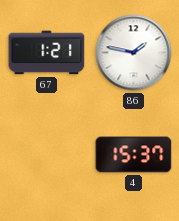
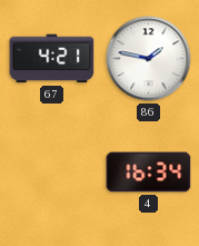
67: 1:21 -> 4:21 (52, 59)
4: 15:37 -> 16:34 (149, 173)
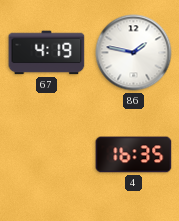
67: 4:21 -> 4:19 (47, 53)
4: 16:34 -> 16:35 (134, 155)
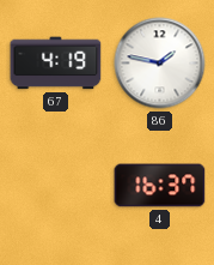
4: 16:35 -> 16:37 (160, 186)
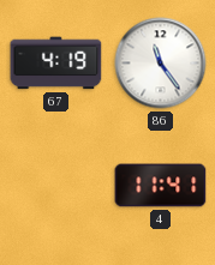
86: 1:47 -> 11:24 (161, 64)
4: 16:37 -> 11:41 (161, 186)
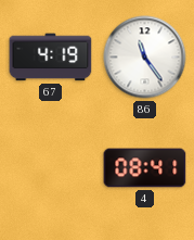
4: 11:41 -> 08:41 (145, 168)
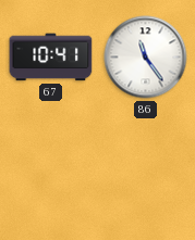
67: 4:19 -> 10:41 (51, 58)
4: 08:41 -> none (145, 168)
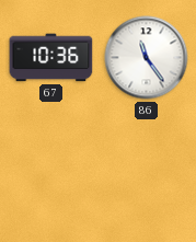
67: 10:41 -> 10:36 (51, 58)
